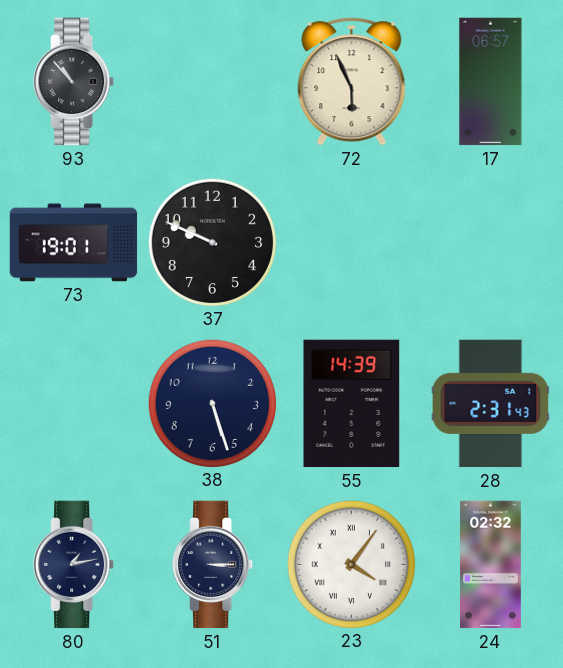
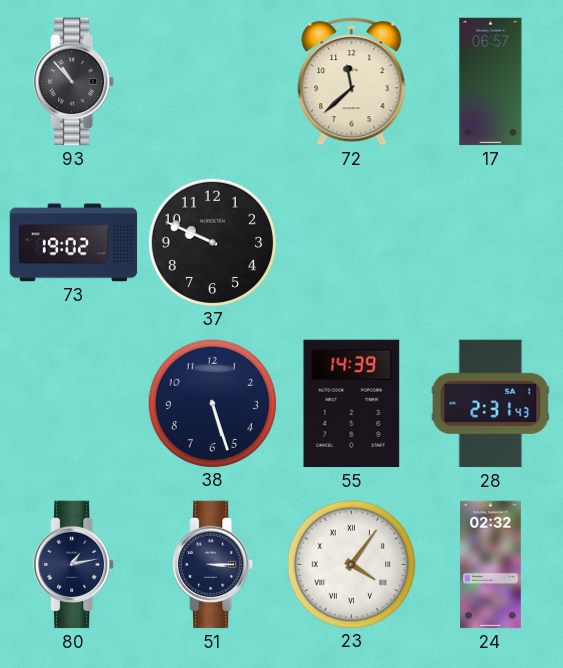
72: 5:56 -> 11:38 (352, 82)
73: 19:01 -> 19:02 (74, 243)
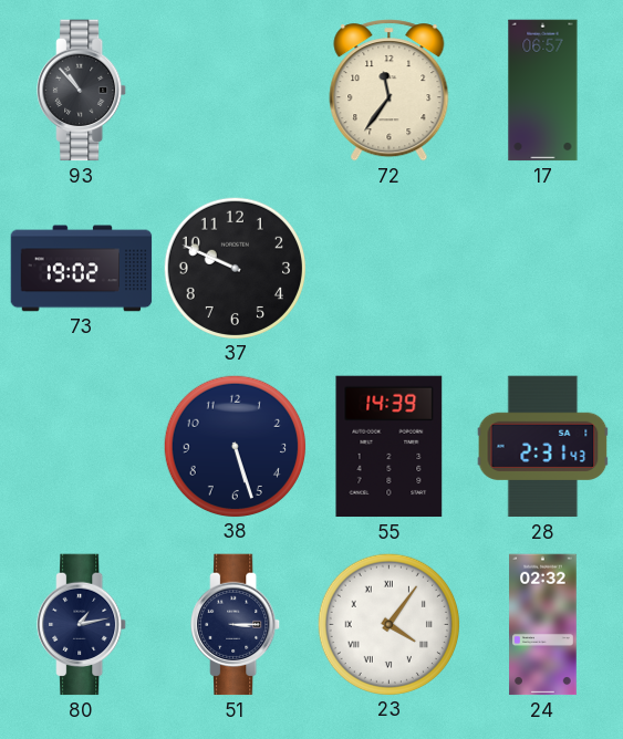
72: 11:38 -> 11:36 (390, 91)
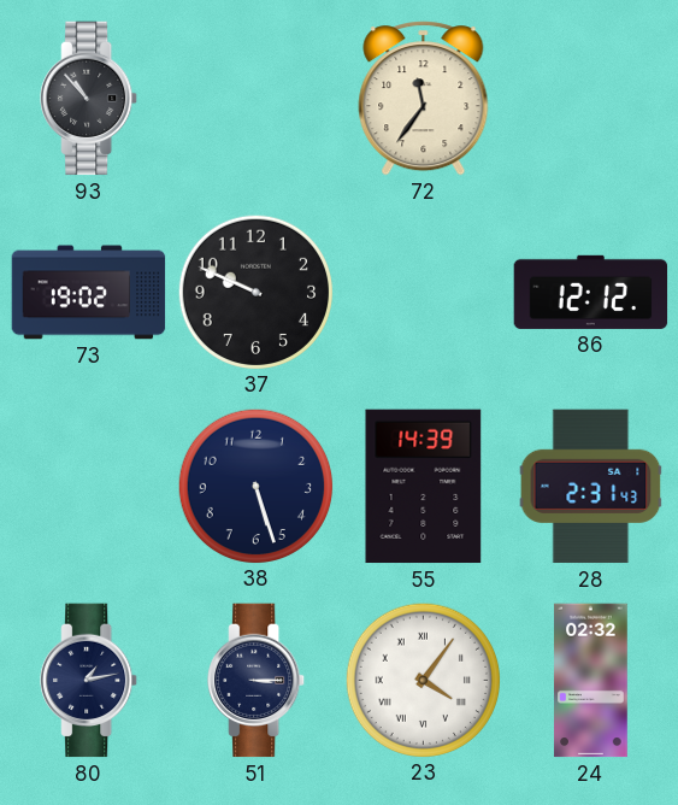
17: 06:57 -> none (543, 91)
86: none -> 12:12 (591, 292)
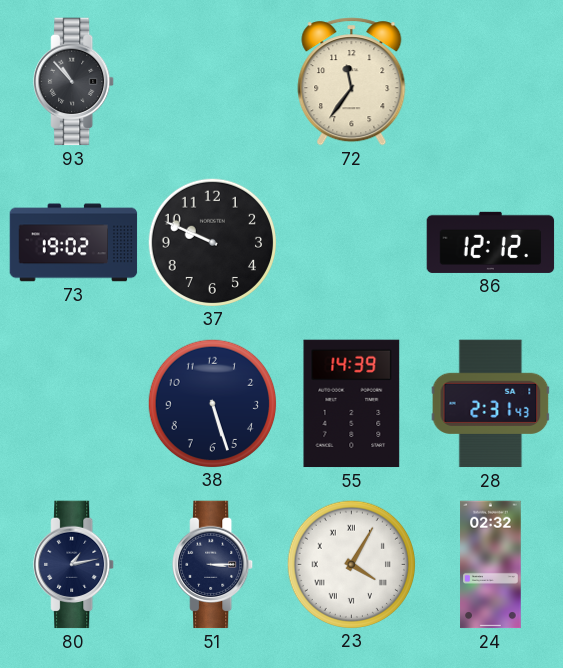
23: 4:06 -> 4:05 (351, 564)
